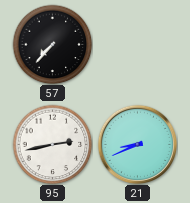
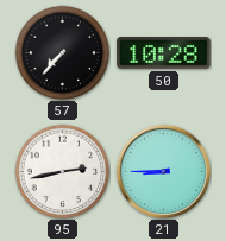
50: none -> 10:28 (164, 53)
21: 8:41 -> 8:45 (163, 171)
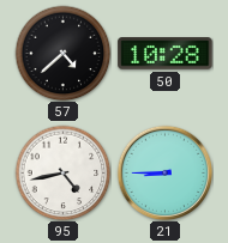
57: 7:37 -> 4:38 (62, 53)
95: 2:43 -> 4:43 (62, 172)
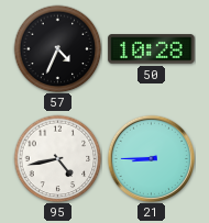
57: 4:38 -> 4:34 (57, 48)
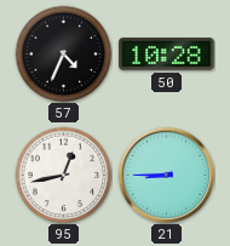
95: 4:43 -> 12:43 (63, 175)
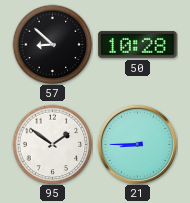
57: 4:34 -> 8:52 (52, 44)
95: 12:43 -> 1:51 (52, 144)
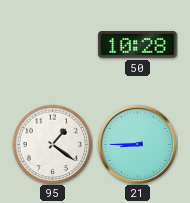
57: 8:52 -> none (52, 44)
95: 1:51 -> 1:21 (52, 144)
